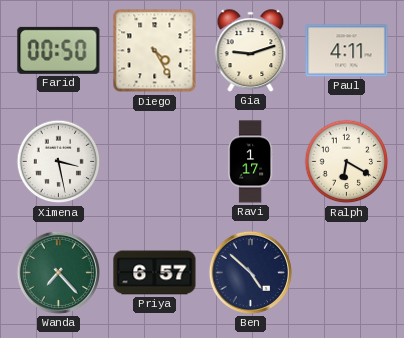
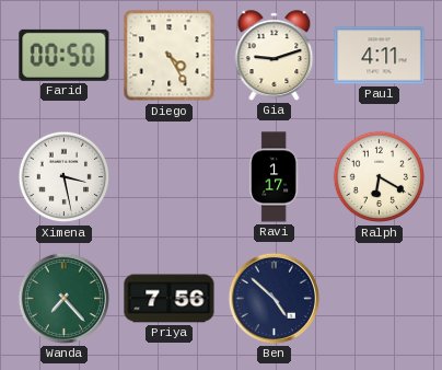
Priya: 6:57 -> 7:56 (170, 299)
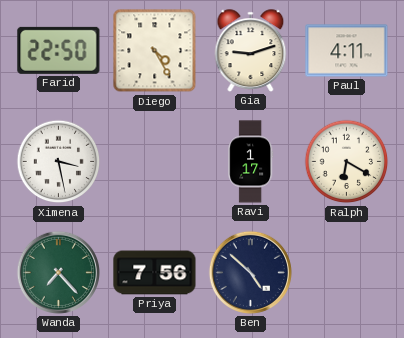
Farid: 00:50 -> 22:50 (59, 50)
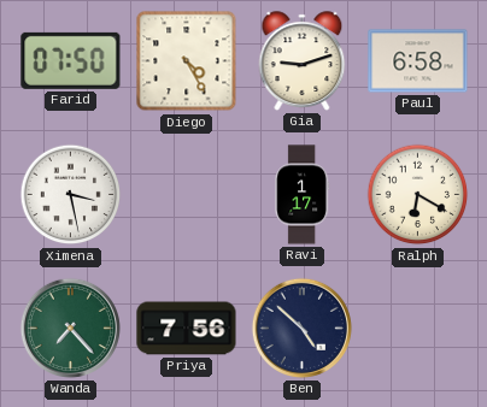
Farid: 22:50 -> 07:50 (71, 60)
Paul: 4:11 -> 6:58 (418, 61)
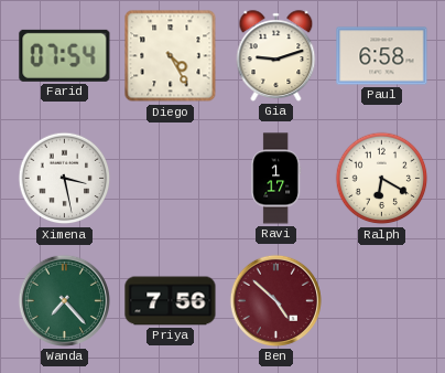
Farid: 07:50 -> 07:54 (65, 55)
Ben dial: navy -> burgundy (275, 300)
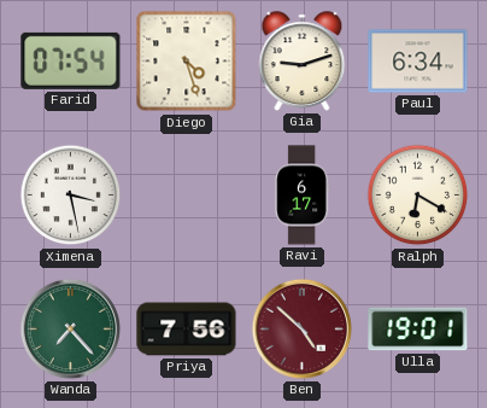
Diego: 4:25 -> 4:27 (187, 62)
Paul: 6:58 -> 6:34 (418, 62)
Ravi: 1:17 -> 6:17 (303, 196)
Ulla: none -> 19:01 (418, 330)
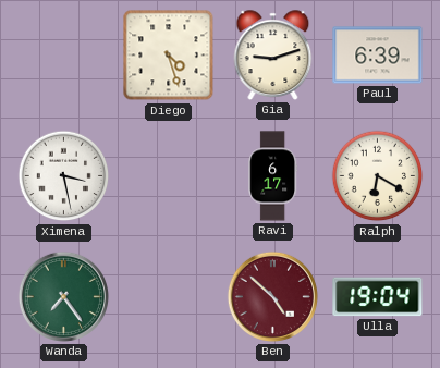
Farid: 07:54 -> none (71, 60)
Paul: 6:34 -> 6:39 (378, 56)
Wanda: 7:23 -> 7:24 (63, 296)
Priya: 7:56 -> none (187, 330)
Ulla: 19:01 -> 19:04 (378, 297)
